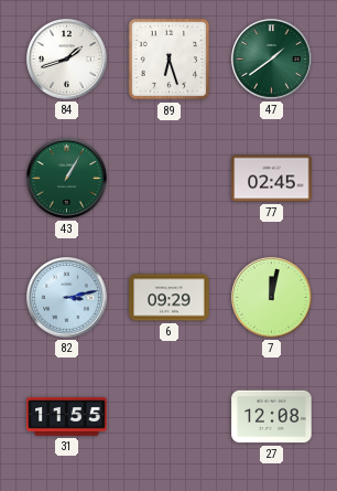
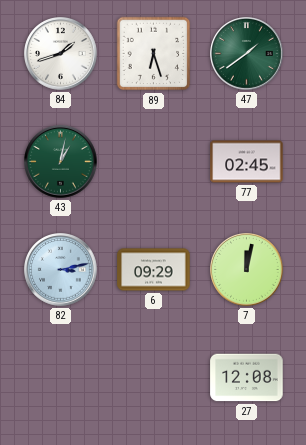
43: 1:05 -> 1:02 (61, 162)
31: 11:55 -> none (67, 417)
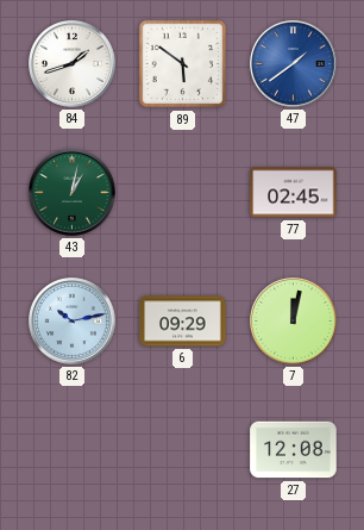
89: 6:27 -> 5:51 (183, 64)
47 dial: green -> blue (294, 64)
82: 3:13 -> 10:13 (73, 322)
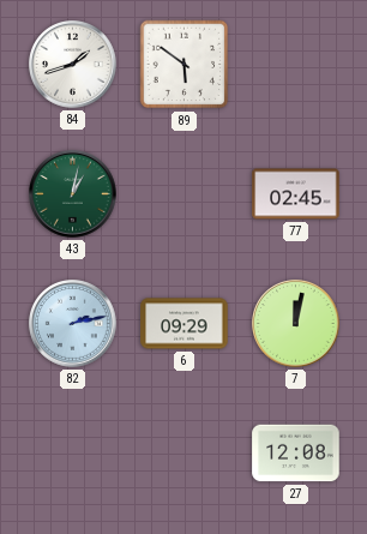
47: 1:39 -> none (294, 64)
82: 10:13 -> 2:13 (73, 324)
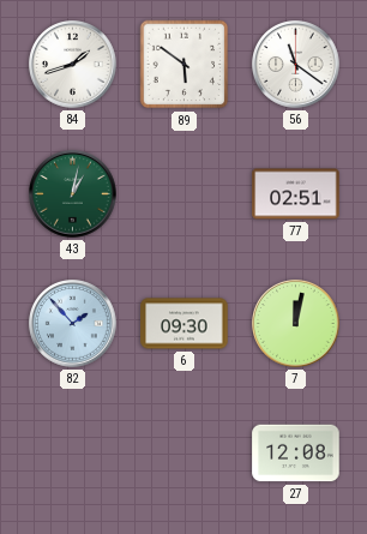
56: none -> 11:21 (296, 65)
77: 02:45 -> 02:51 (296, 194)
82: 2:13 -> 1:53 (73, 324)
6: 09:29 -> 09:30 (185, 324)
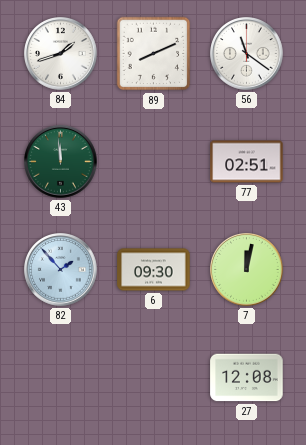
89: 5:51 -> 8:11 (154, 54)
43: 1:02 -> 11:59 (61, 162)
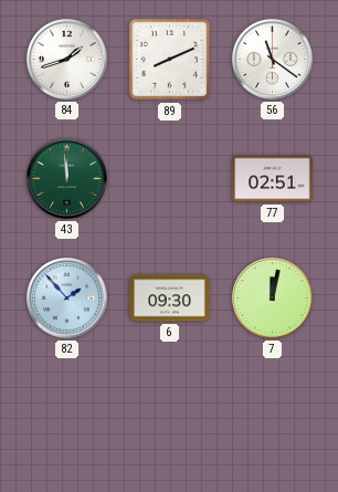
27: 12:08 -> none (247, 378)
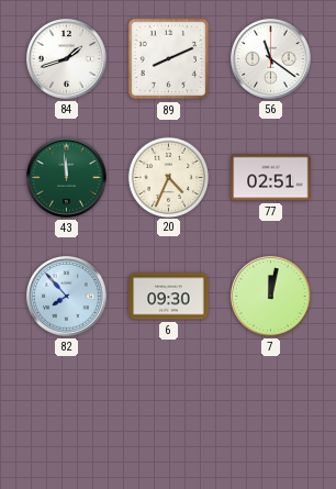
20: none -> 4:34 (168, 177)
82: 1:53 -> 7:53 (67, 297)
